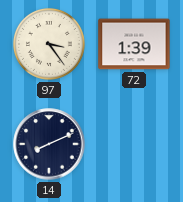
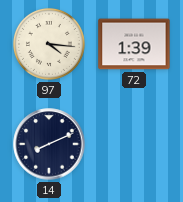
97: 3:24 -> 4:16 (49, 44)
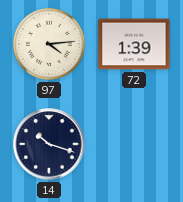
97: 4:16 -> 4:14 (49, 44)
14: 8:11 -> 10:18 (49, 144)
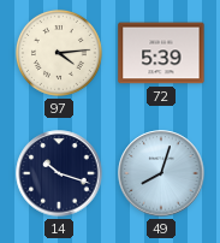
72: 1:39 -> 5:39 (161, 53)
49: none -> 8:03 (161, 173)
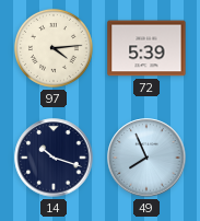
49: 8:03 -> 7:56 (146, 158)
